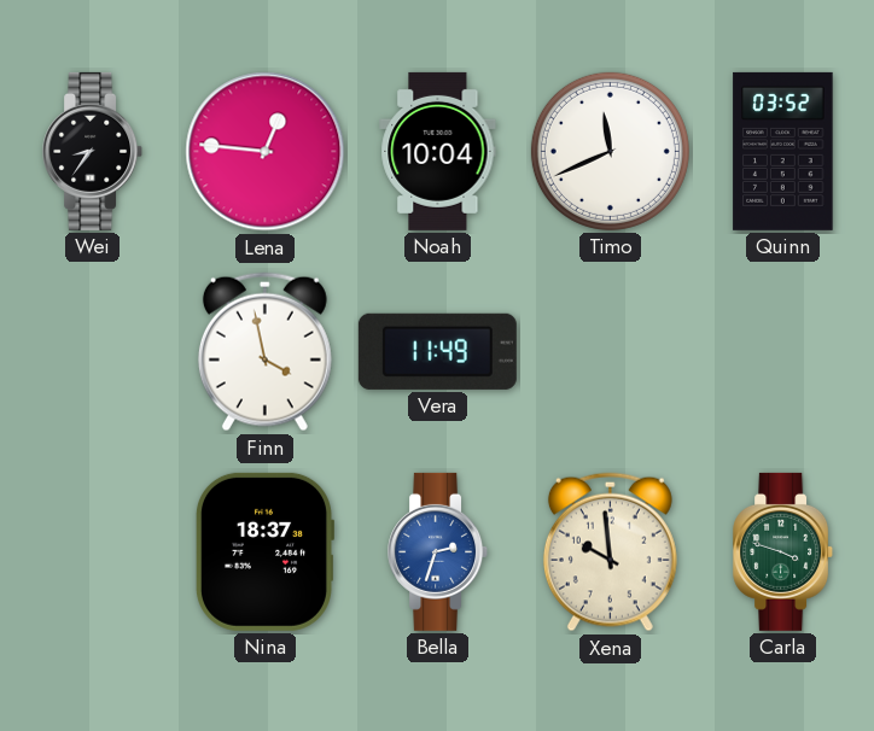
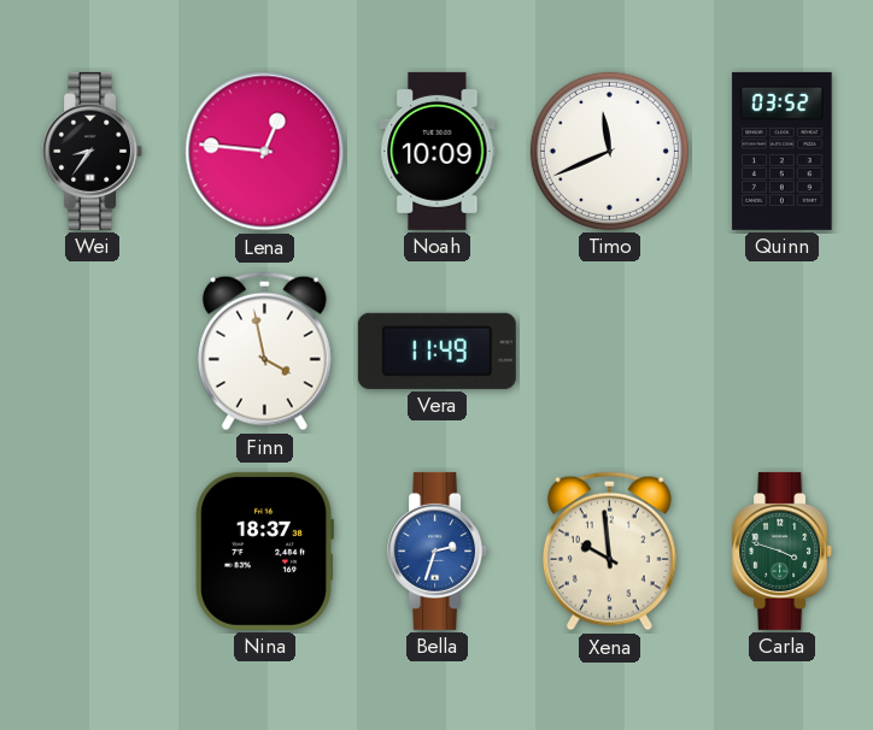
Noah: 10:04 -> 10:09 (438, 151)
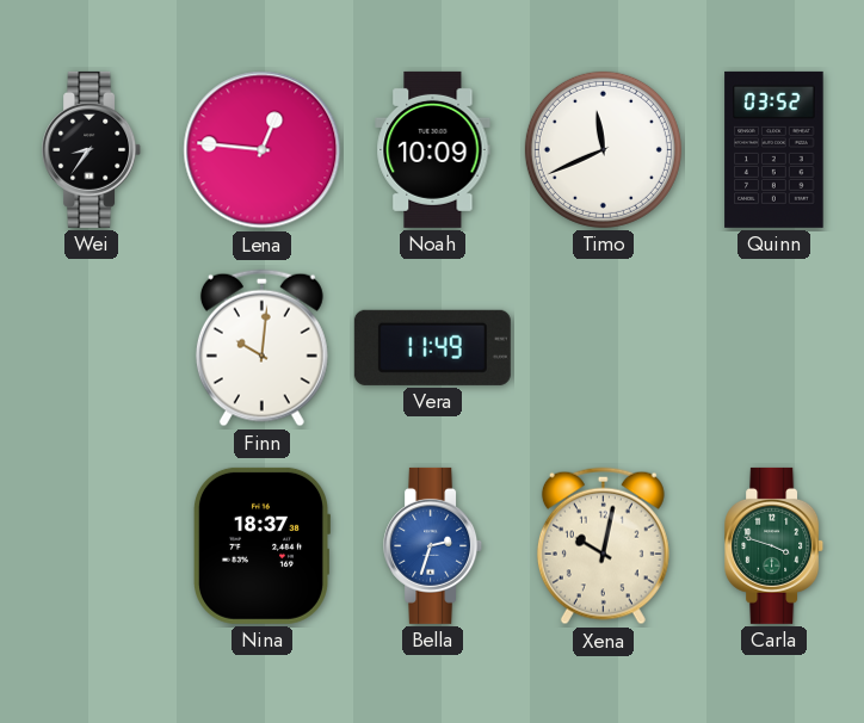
Finn: 3:58 -> 10:01 (261, 348)
Xena: 9:59 -> 10:02 (603, 546)
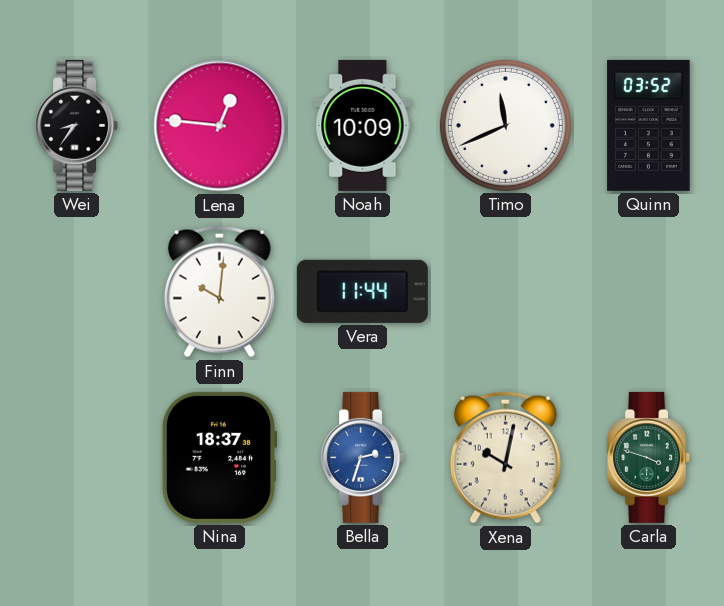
Vera: 11:49 -> 11:44 (362, 291)
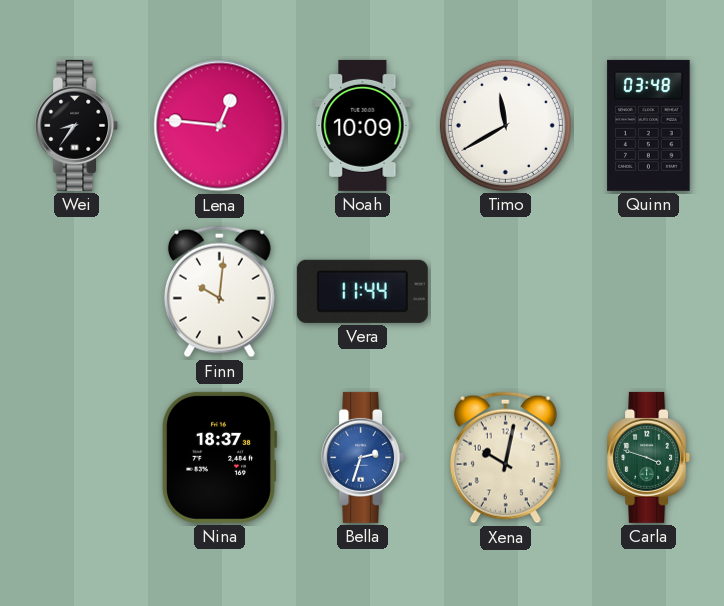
Timo: 11:41 -> 11:40 (505, 125)
Quinn: 03:52 -> 03:48 (649, 125)
